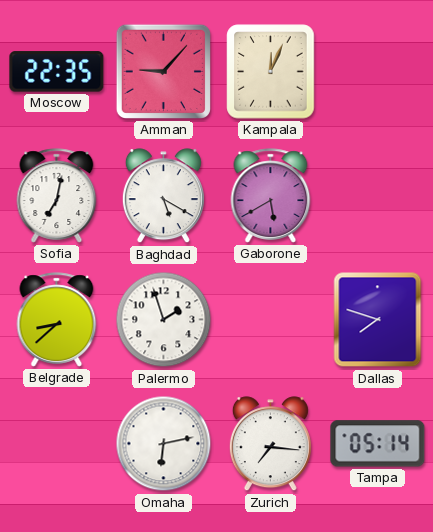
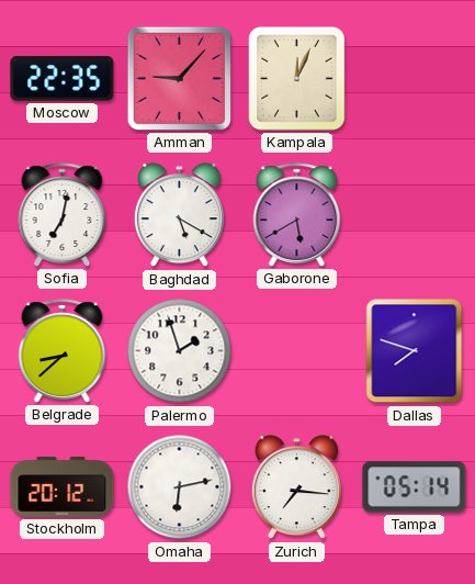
Stockholm: none -> 20:12 (63, 487)
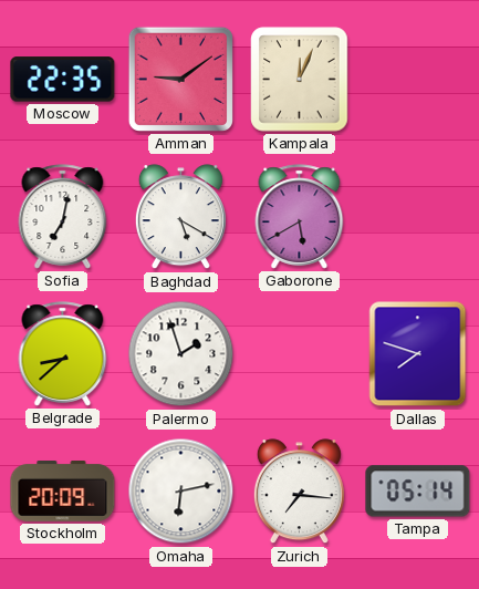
Amman: 9:07 -> 9:09 (180, 79)
Stockholm: 20:12 -> 20:09 (63, 492)
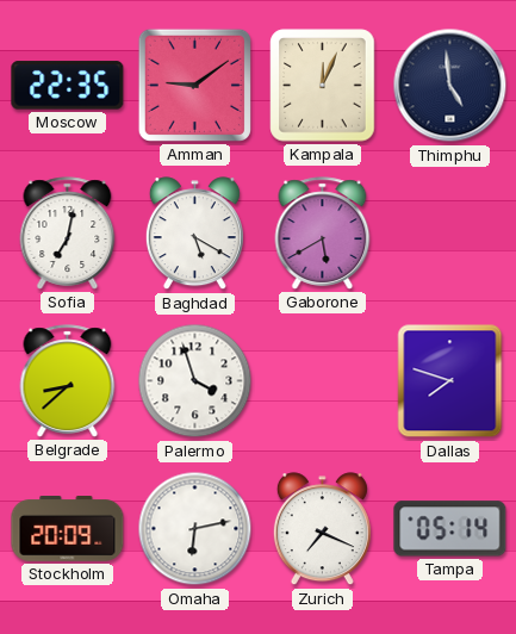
Thimphu: none -> 4:59 (450, 86)
Palermo: 1:57 -> 3:57 (195, 381)
Zurich: 7:16 -> 7:19 (322, 529)
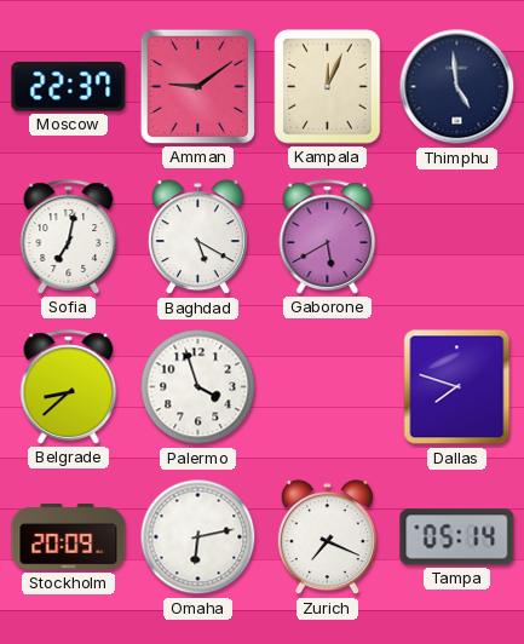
Moscow: 22:35 -> 22:37 (69, 87)
